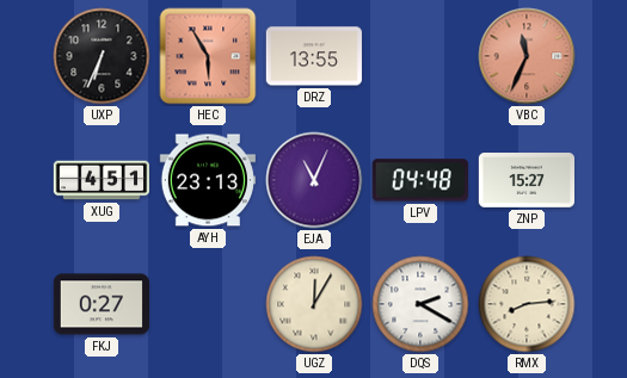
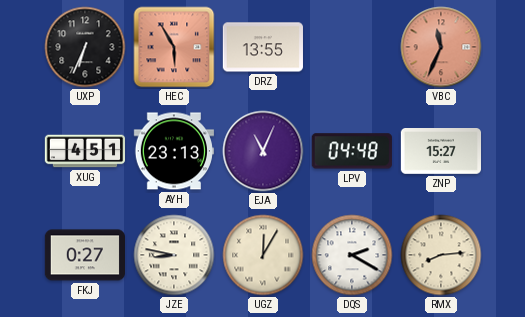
JZE: none -> 8:47 (174, 255)
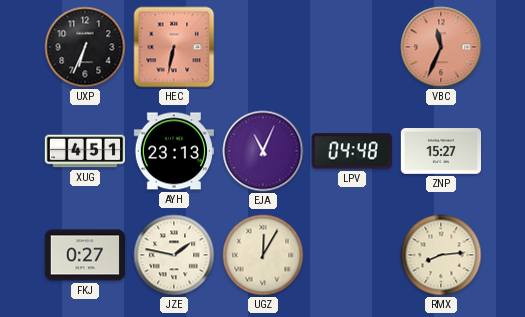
HEC: 5:55 -> 6:32 (174, 47)
DRZ: 13:55 -> none (262, 47)
JZE: 8:47 -> 1:47 (174, 255)
DQS: 2:20 -> none (352, 255)
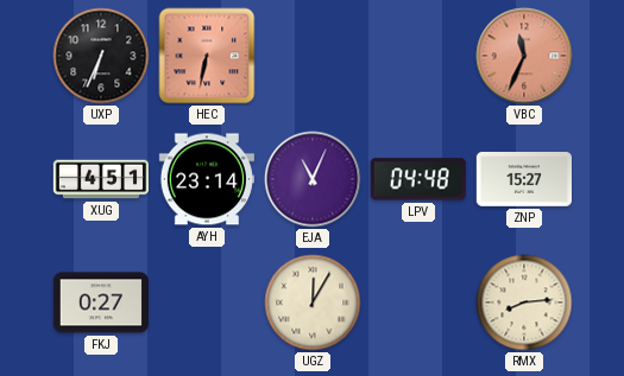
AYH: 23:13 -> 23:14 (207, 179)
JZE: 1:47 -> none (174, 255)
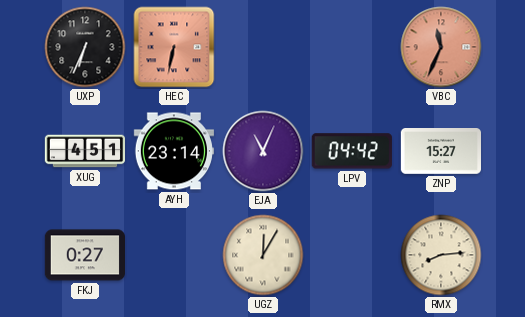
LPV: 04:48 -> 04:42 (352, 151)
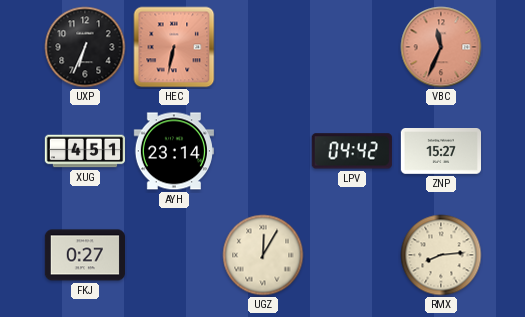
EJA: 11:04 -> none (263, 151)
